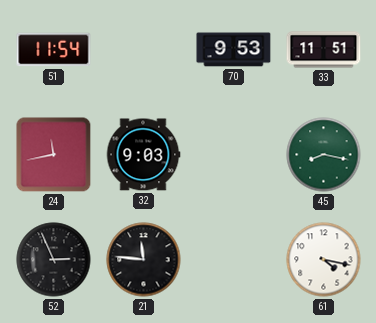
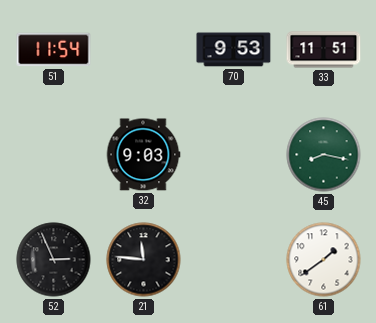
24: 11:43 -> none (54, 155)
61: 4:17 -> 1:39 (324, 260)
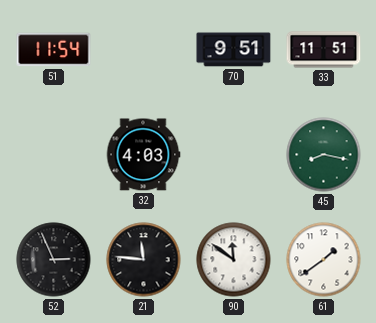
70: 9:53 -> 9:51 (234, 50)
32: 9:03 -> 4:03 (143, 155)
90: none -> 11:51 (234, 260)
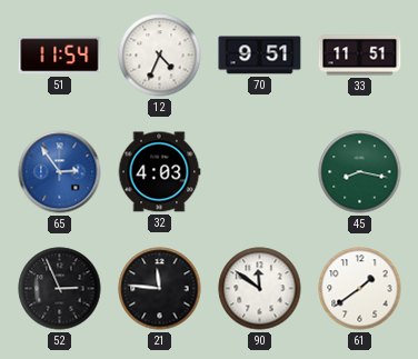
12: none -> 4:34 (160, 56)
65: none -> 2:54 (60, 172)
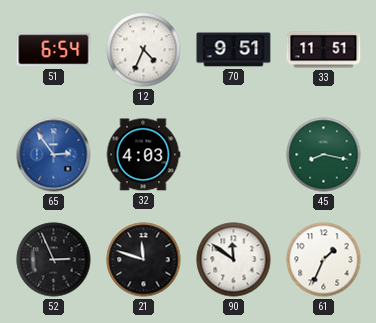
51: 11:54 -> 6:54 (54, 50)
21: 11:46 -> 11:48 (144, 260)
61: 1:39 -> 1:34 (324, 260)
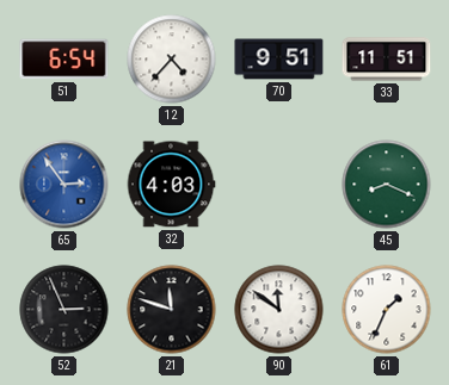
12: 4:34 -> 4:37 (172, 60)
45: 8:17 -> 8:19 (387, 185)
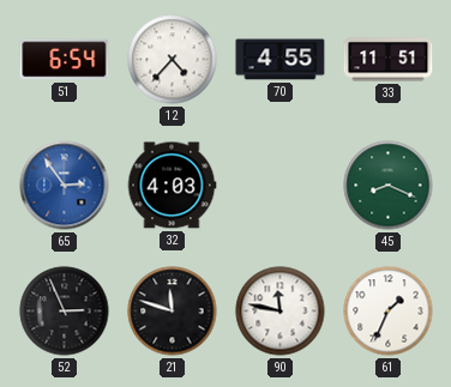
70: 9:51 -> 4:55 (281, 60)
90: 11:51 -> 11:47 (281, 312)
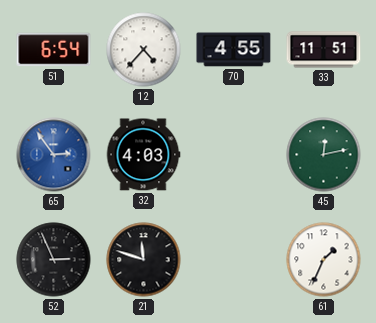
45: 8:19 -> 12:13 (324, 155)
90: 11:47 -> none (281, 312)
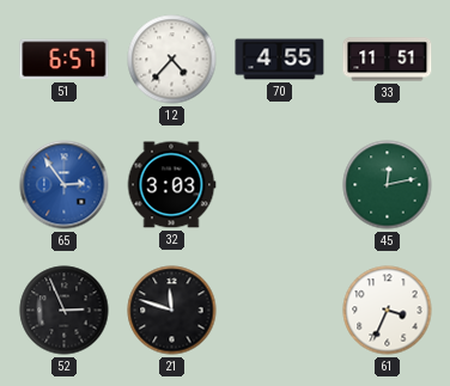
51: 6:54 -> 6:57 (65, 60)
32: 4:03 -> 3:03 (171, 185)
61: 1:34 -> 3:34 (388, 311)
